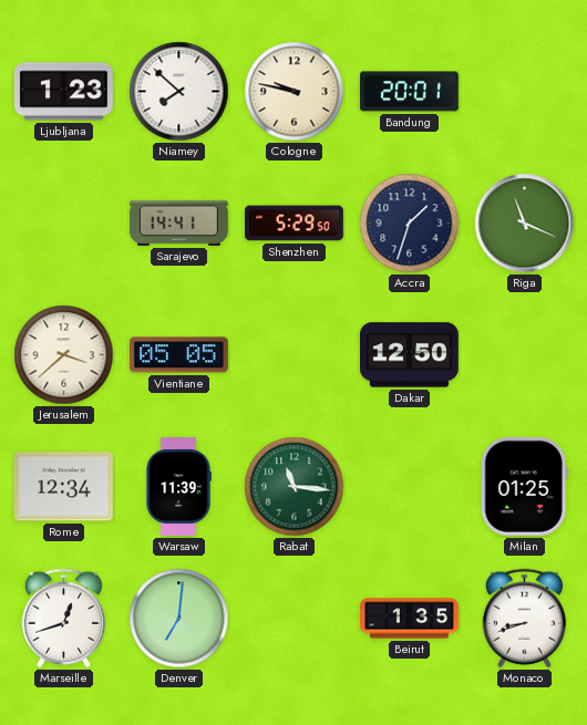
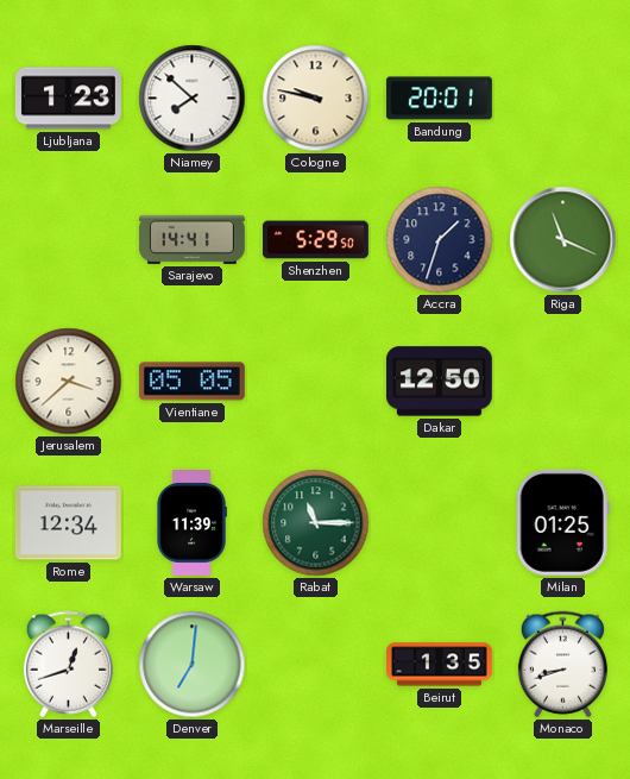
Rabat: 11:16 -> 11:15 (316, 523)
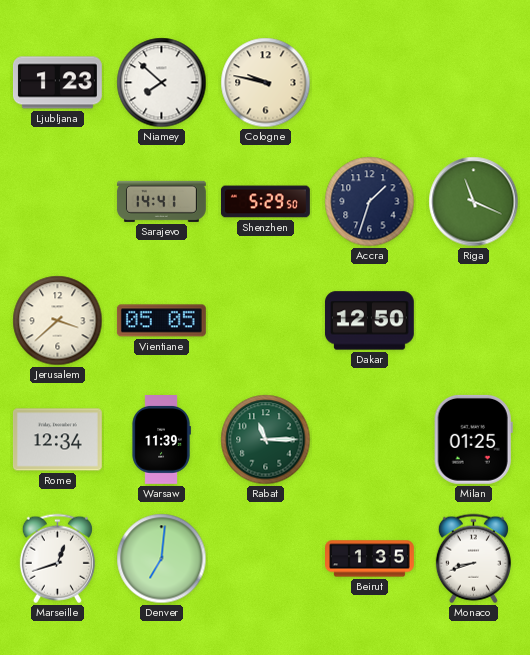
Bandung: 20:01 -> none (439, 99)
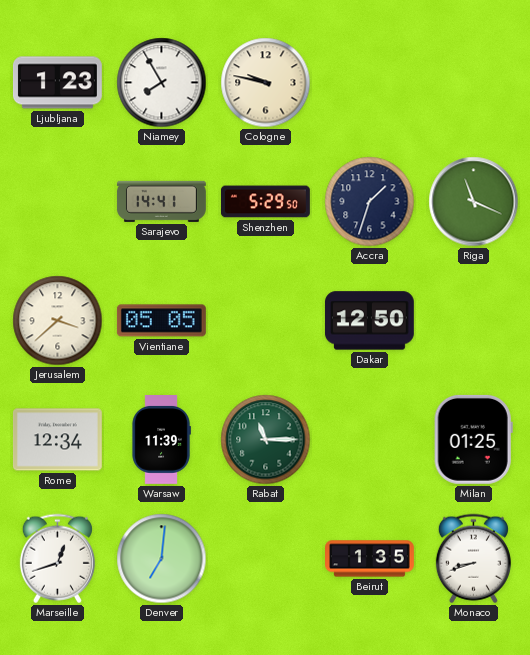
Niamey: 7:52 -> 7:55 (162, 83)
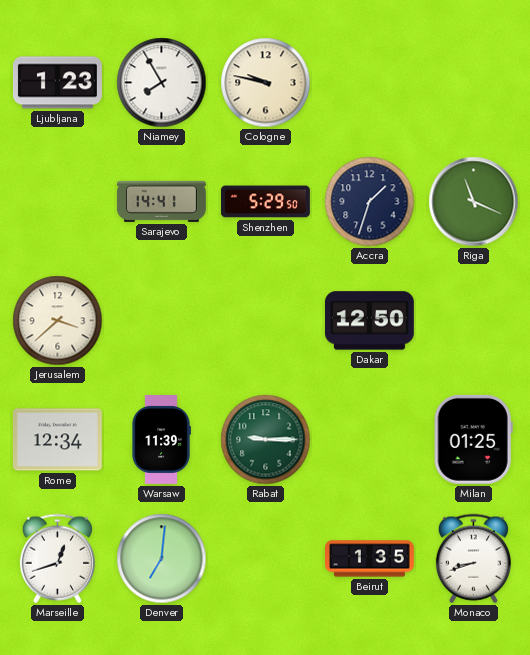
Vientiane: 05:05 -> none (161, 321)
Rabat: 11:15 -> 9:15 (266, 440)
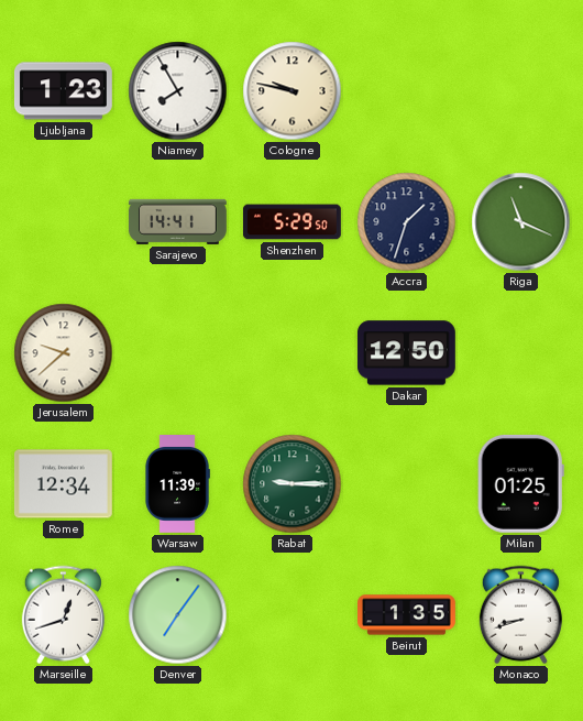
Jerusalem: 3:38 -> 9:38 (64, 353)
Denver: 7:01 -> 7:06 (178, 615)
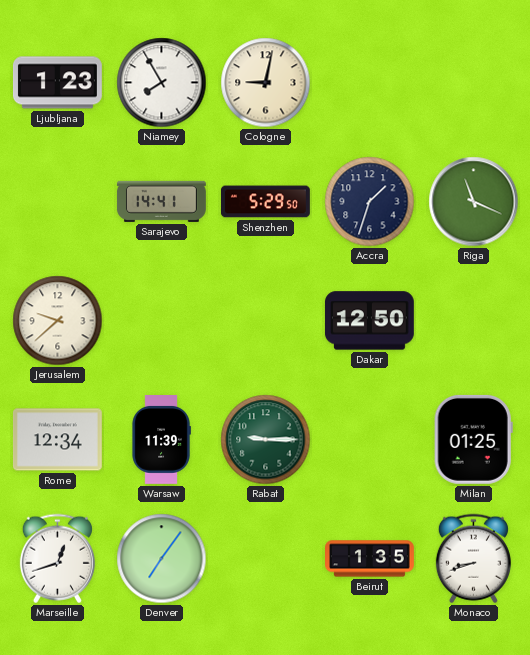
Cologne: 9:47 -> 9:02 (266, 83)
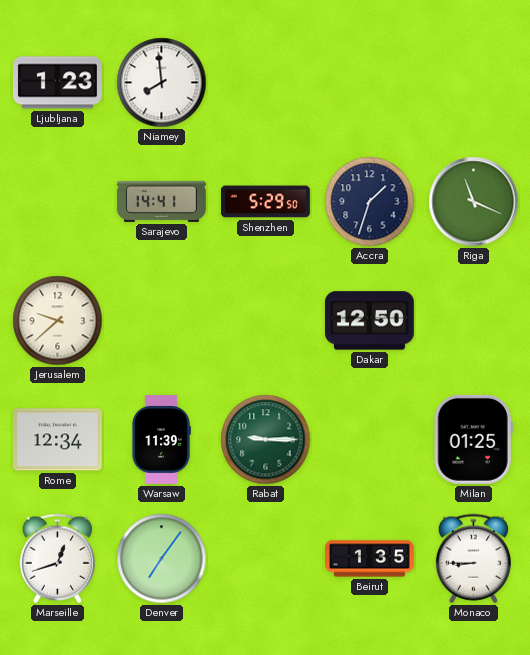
Niamey: 7:55 -> 7:59 (162, 83)
Cologne: 9:02 -> none (266, 83)
Monaco: 8:42 -> 8:45 (473, 559)
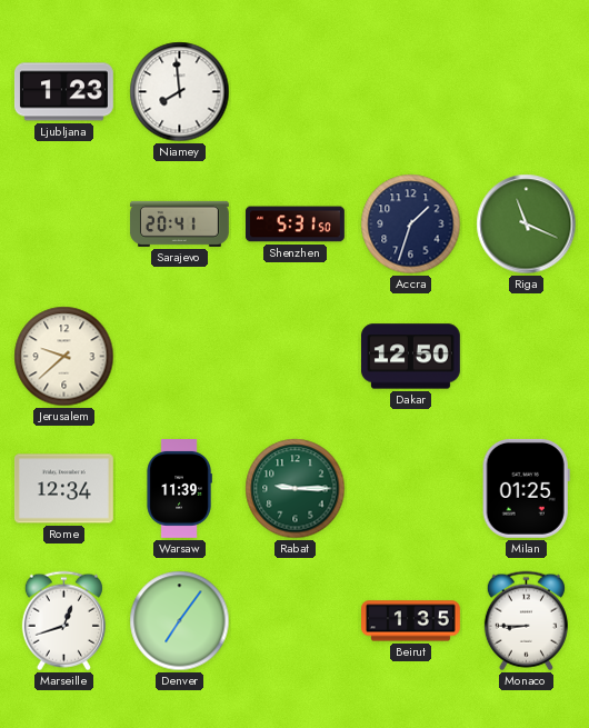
Sarajevo: 14:41 -> 20:41 (179, 223)
Shenzhen: 5:29 -> 5:31 (294, 225)
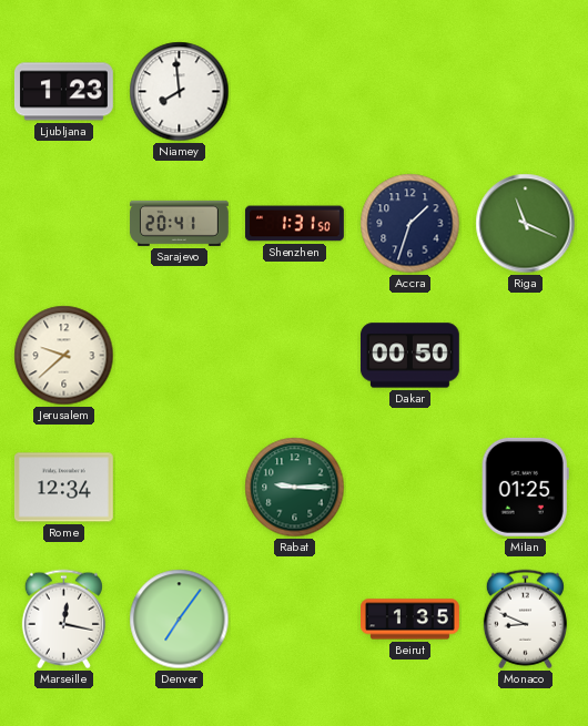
Shenzhen: 5:31 -> 1:31 (294, 224)
Dakar: 12:50 -> 00:50 (409, 356)
Warsaw: 11:39 -> none (179, 489)
Marseille: 12:42 -> 12:17 (63, 620)
Monaco: 8:45 -> 8:49 (525, 620)
